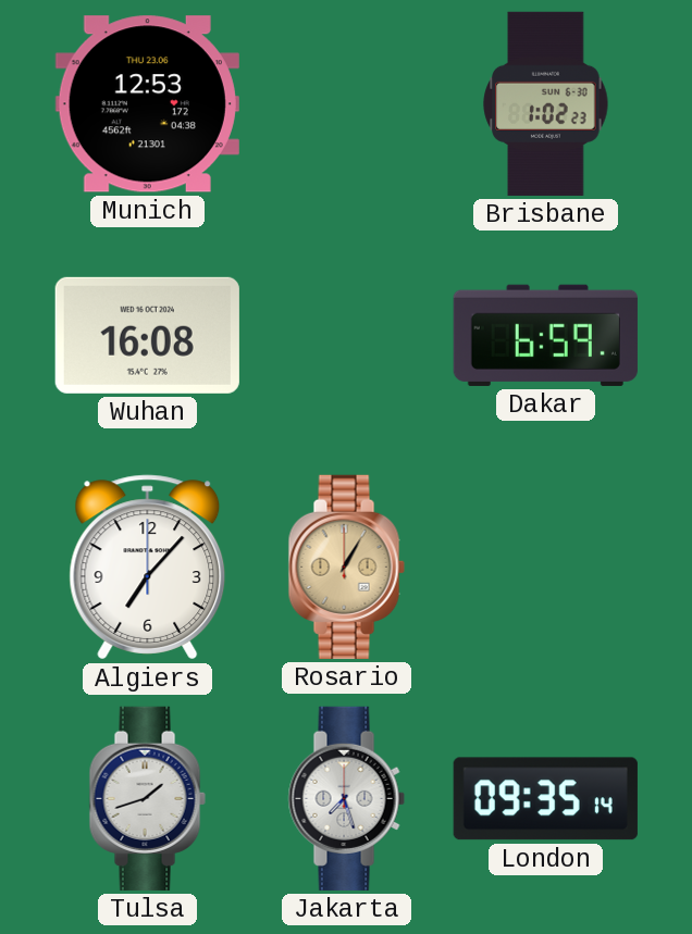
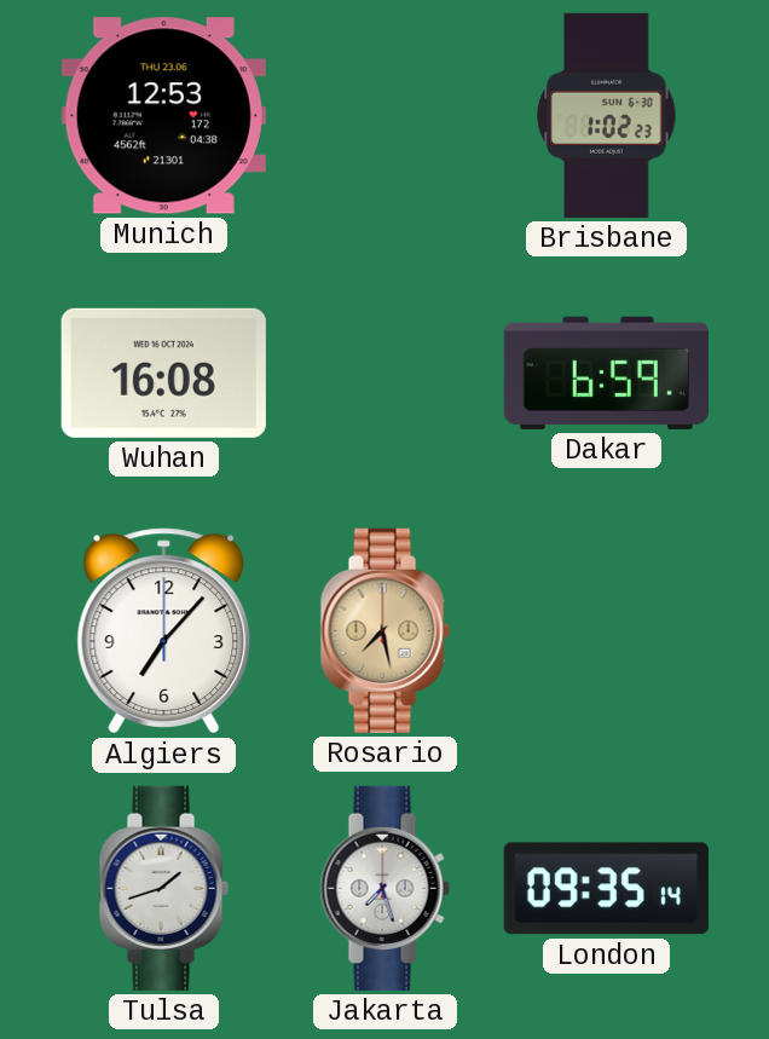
Rosario: 1:05 -> 7:28 (384, 630)
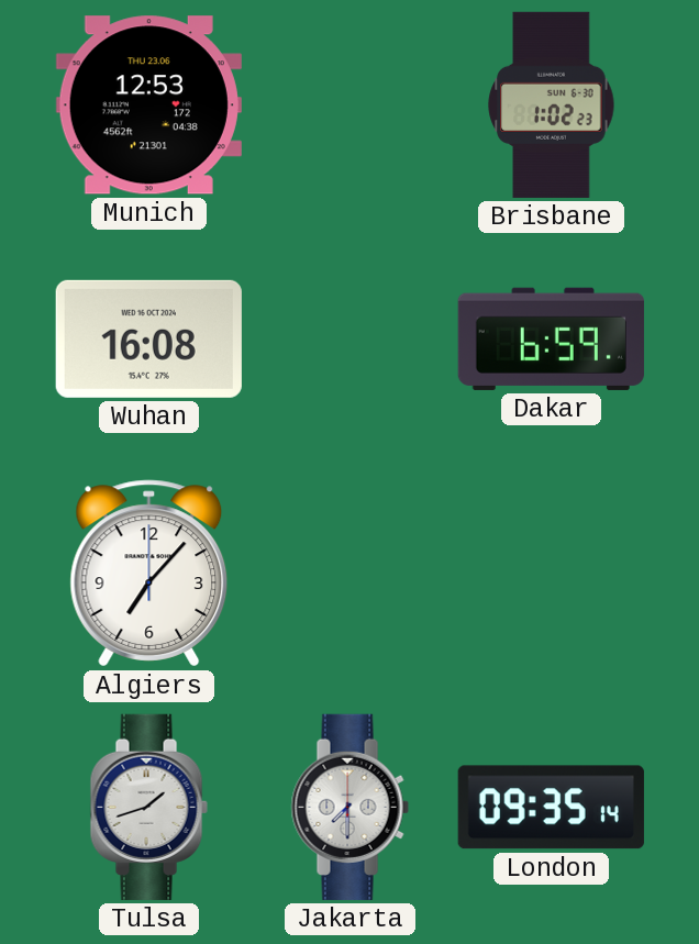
Rosario: 7:28 -> none (384, 630)
Jakarta: 7:27 -> 7:30 (349, 807)
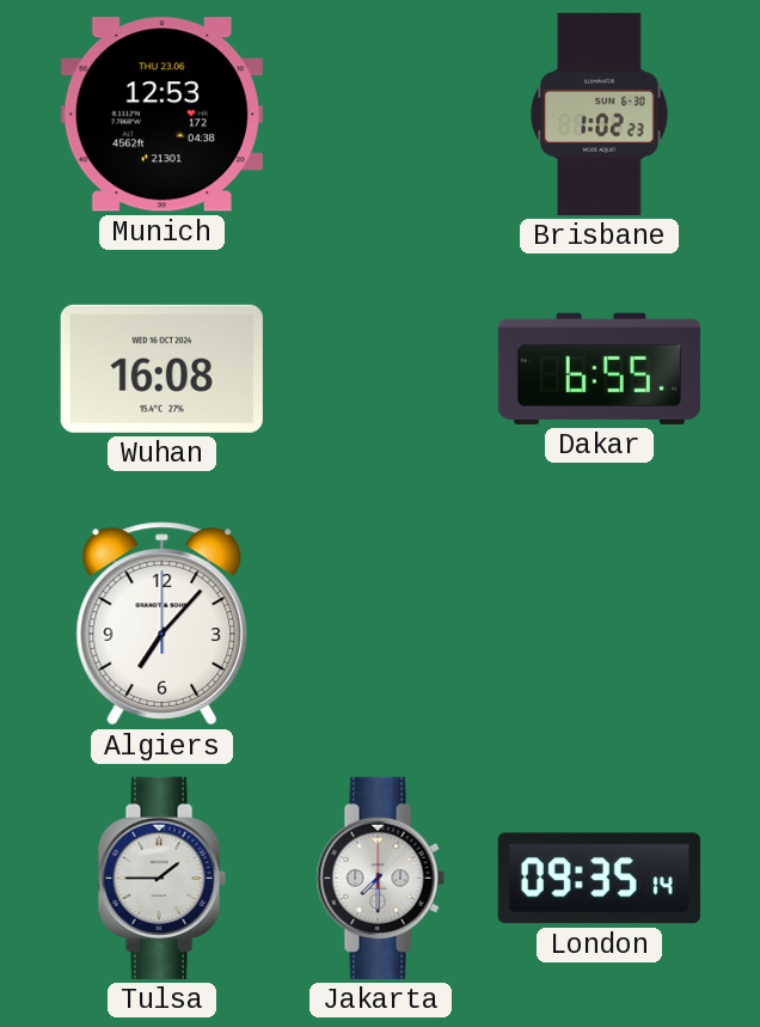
Dakar: 6:59 -> 6:55 (599, 368)
Tulsa: 1:42 -> 1:45 (161, 878)
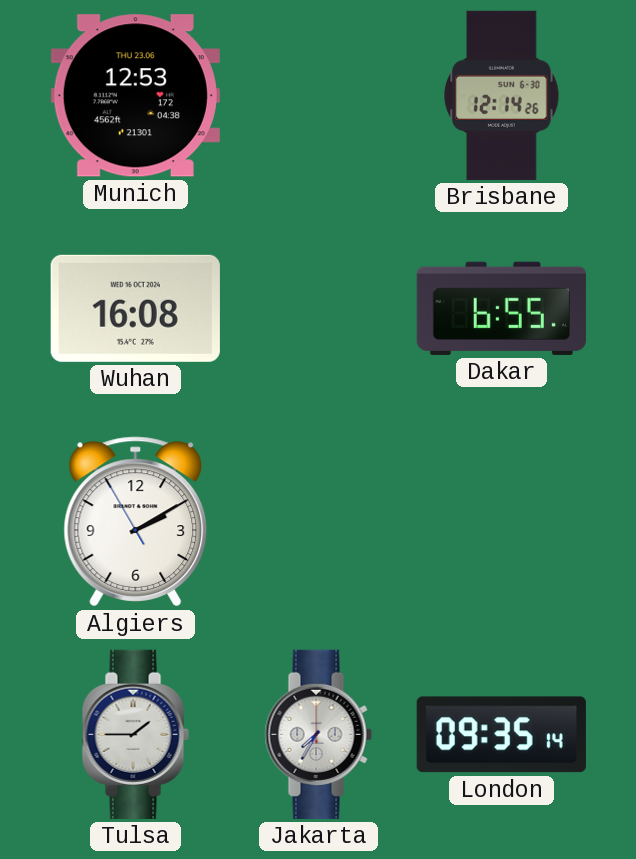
Brisbane: 1:02 -> 12:14 (502, 95)
Algiers: 7:07 -> 2:09 (136, 522)
Jakarta: 7:30 -> 7:35 (318, 734)
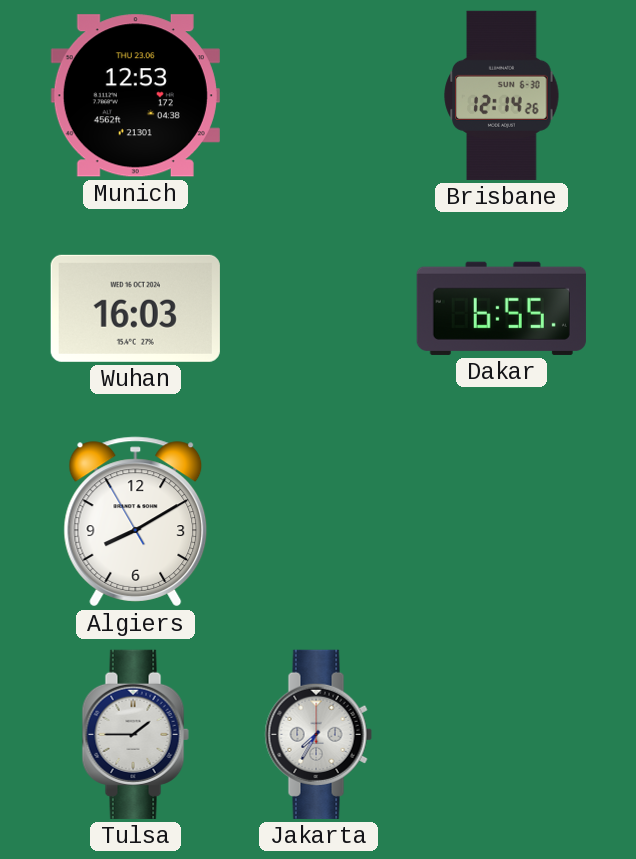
Wuhan: 16:08 -> 16:03 (135, 308)
Algiers: 2:09 -> 8:09 (136, 522)
London: 09:35 -> none (501, 735)
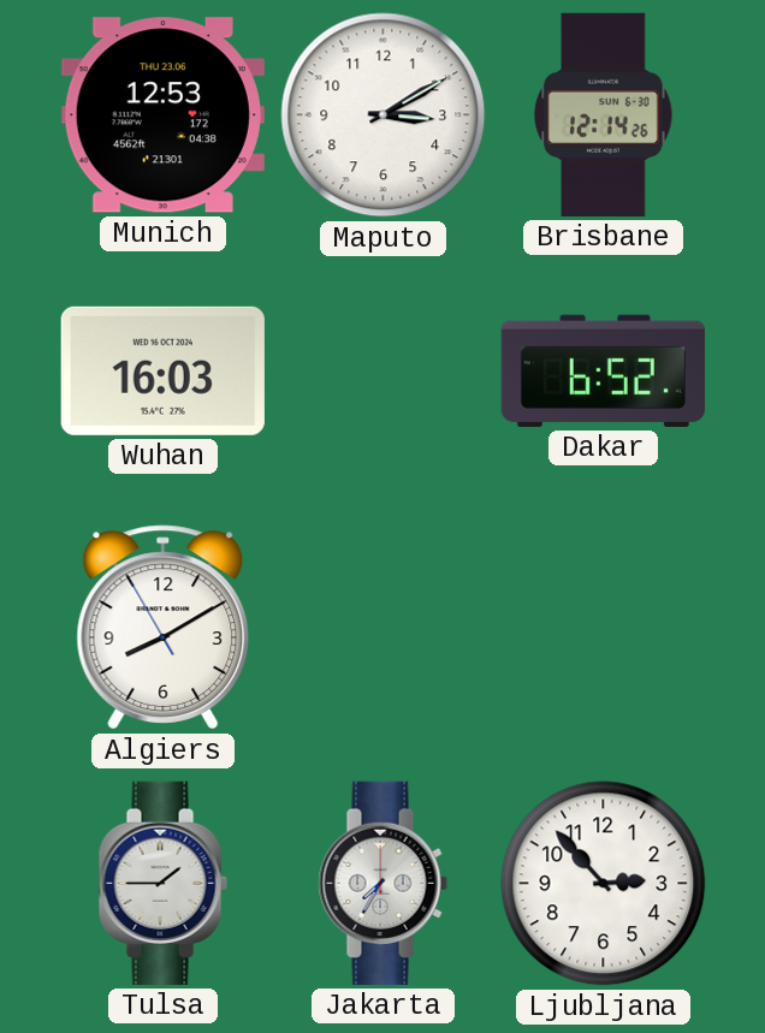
Maputo: none -> 3:10 (384, 115)
Dakar: 6:55 -> 6:52 (603, 370)
Ljubljana: none -> 2:53 (604, 884)
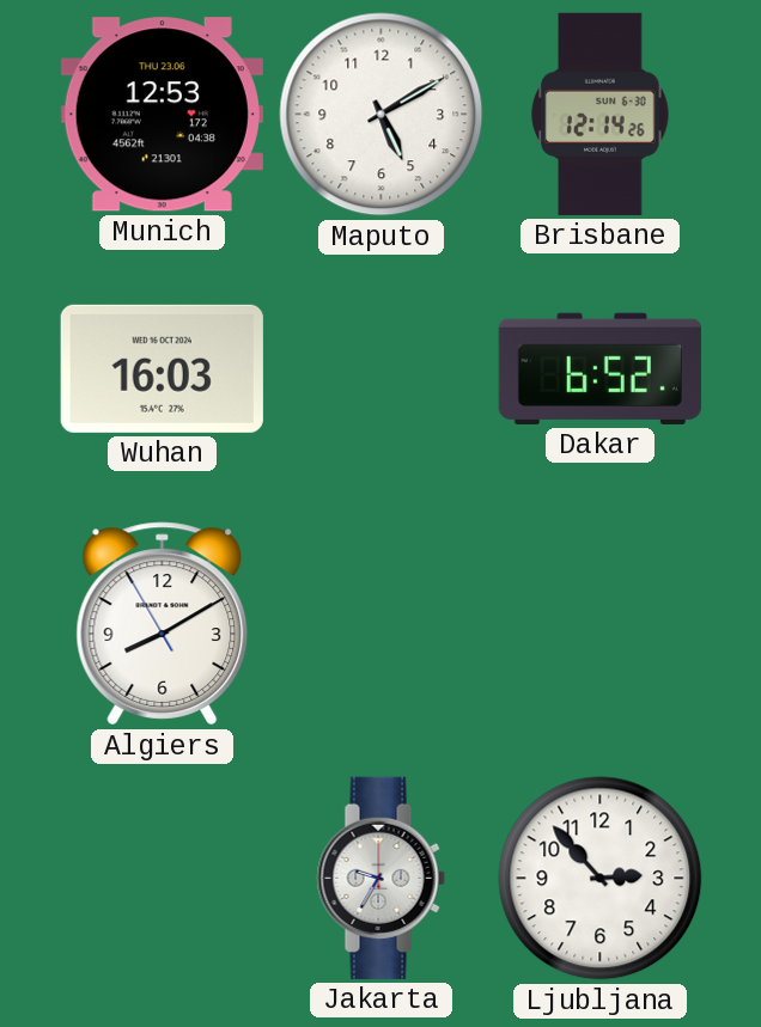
Maputo: 3:10 -> 5:10 (382, 115)
Tulsa: 1:45 -> none (162, 883)
Jakarta: 7:35 -> 9:35 (380, 878)
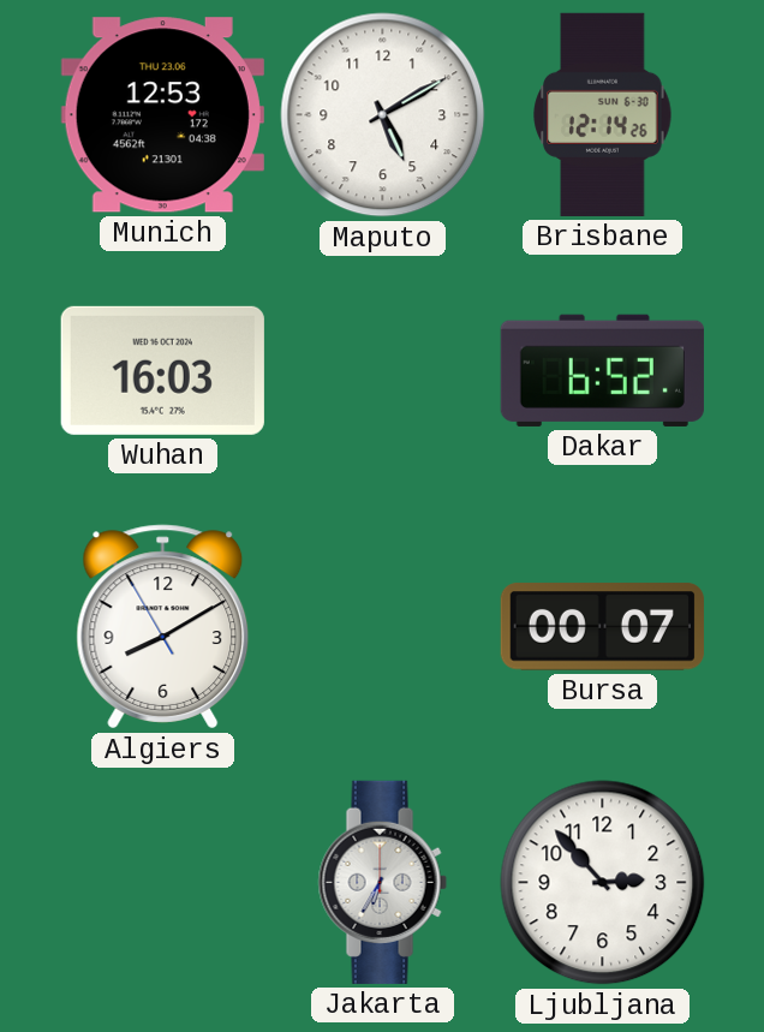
Bursa: none -> 00:07 (602, 627)
Jakarta: 9:35 -> 6:35 (382, 882)
